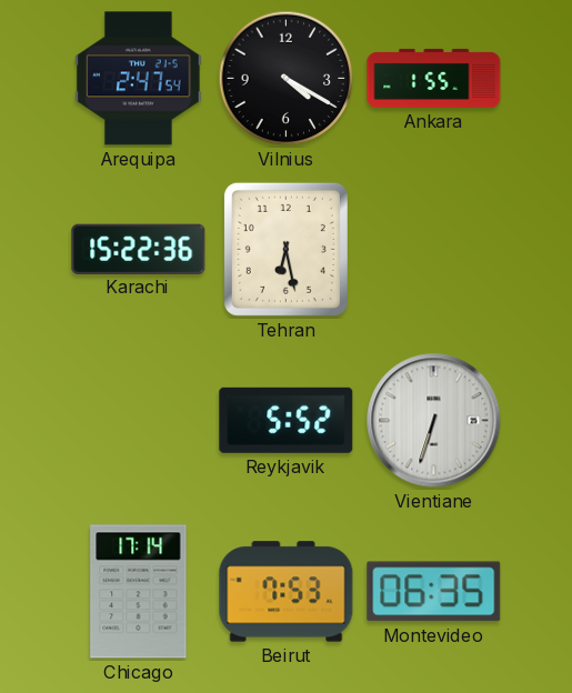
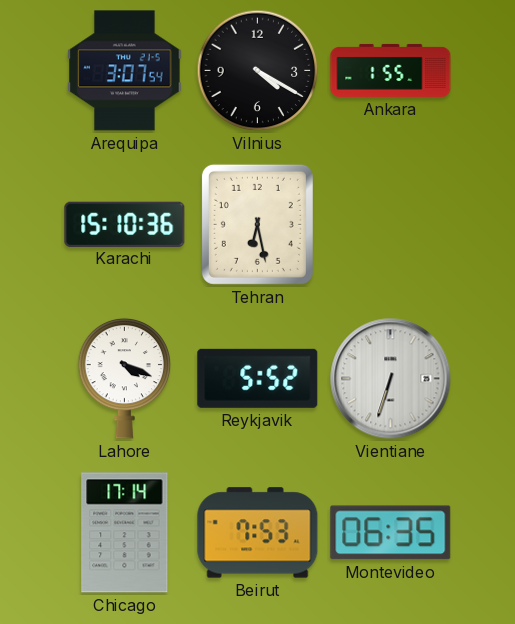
Arequipa: 2:47 -> 3:07 (125, 71)
Karachi: 15:22 -> 15:10 (125, 224)
Lahore: none -> 4:19 (125, 378)
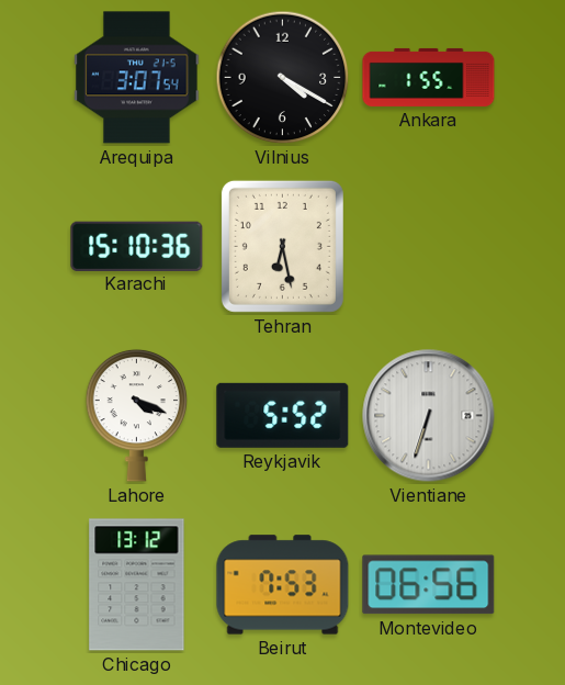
Chicago: 17:14 -> 13:12 (137, 585)
Montevideo: 06:35 -> 06:56 (429, 585)
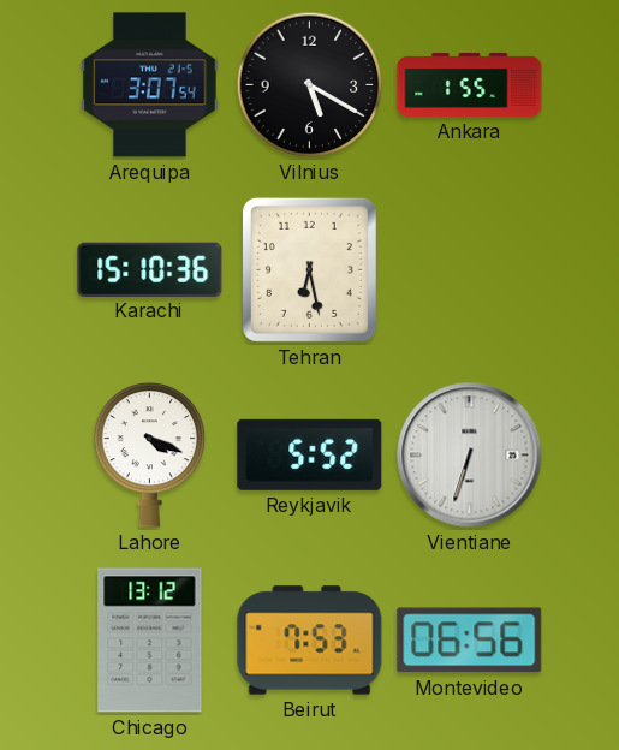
Vilnius: 4:20 -> 5:20 (310, 85)
